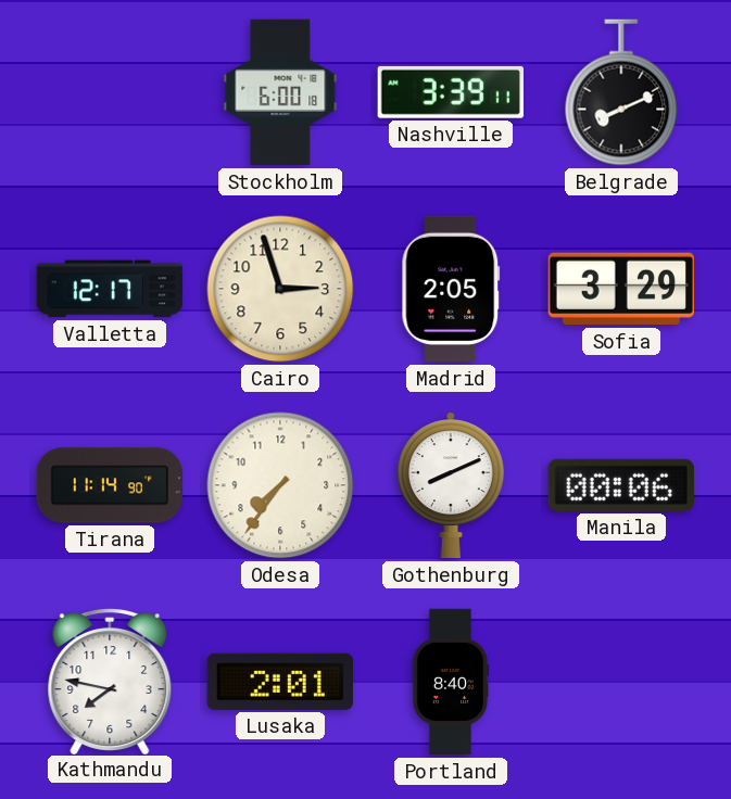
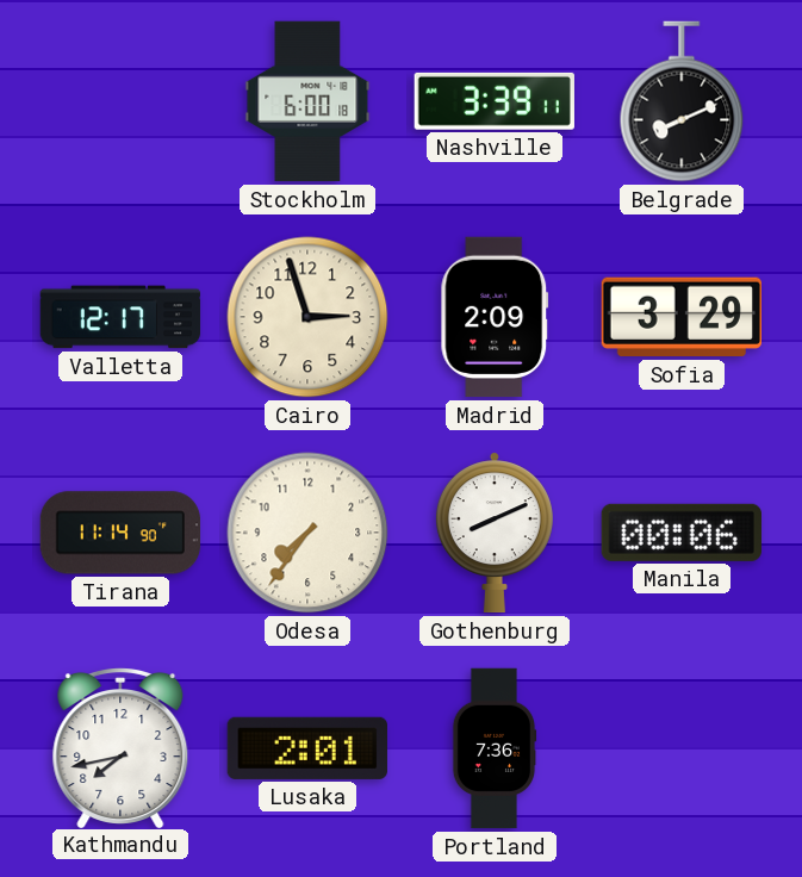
Madrid: 2:05 -> 2:09 (495, 317)
Kathmandu: 7:47 -> 7:43 (120, 747)
Portland: 8:40 -> 7:36 (495, 748)
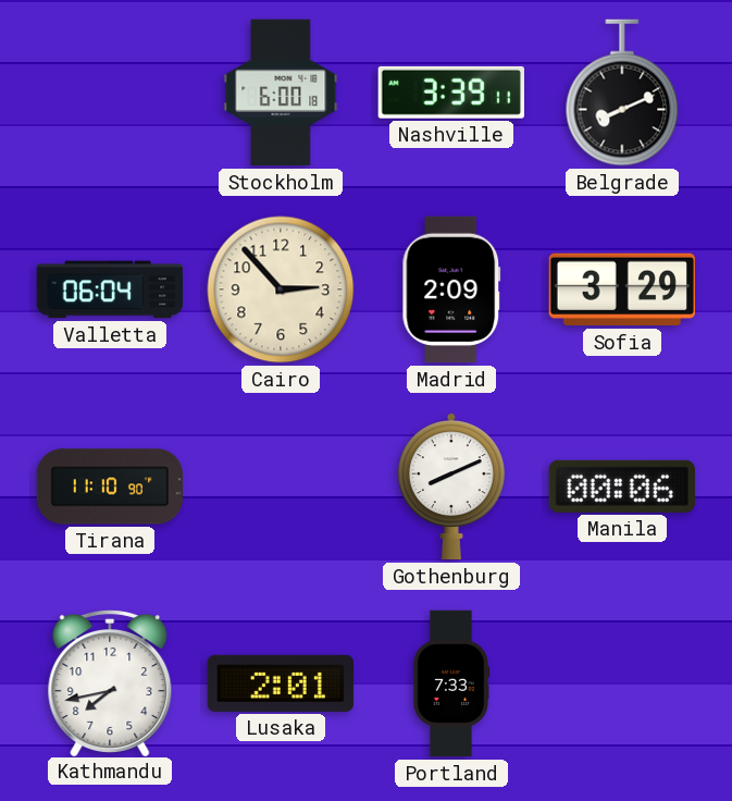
Valletta: 12:17 -> 06:04 (110, 289)
Cairo: 2:57 -> 2:53 (281, 289)
Tirana: 11:14 -> 11:10 (109, 486)
Odesa: 7:36 -> none (307, 533)
Portland: 7:36 -> 7:33 (451, 683)
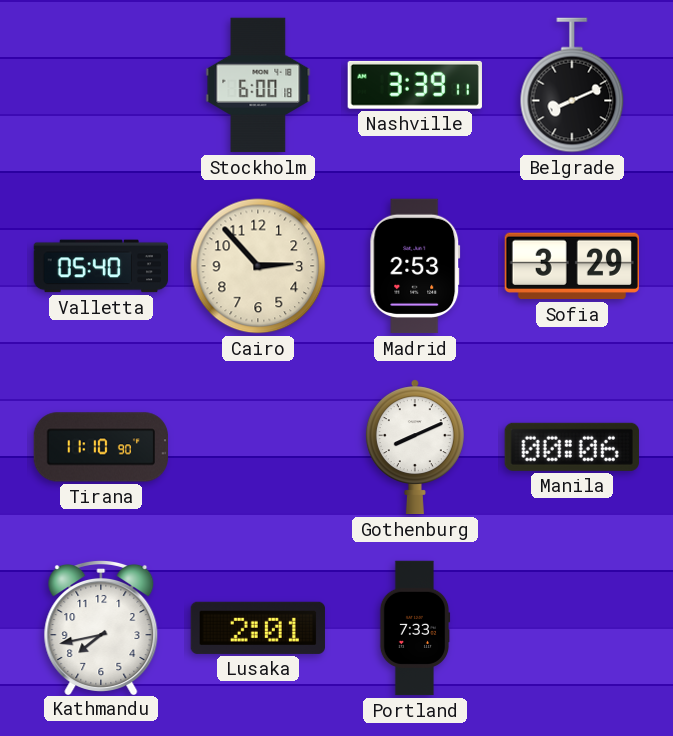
Valletta: 06:04 -> 05:40 (101, 266)
Madrid: 2:09 -> 2:53 (415, 266)
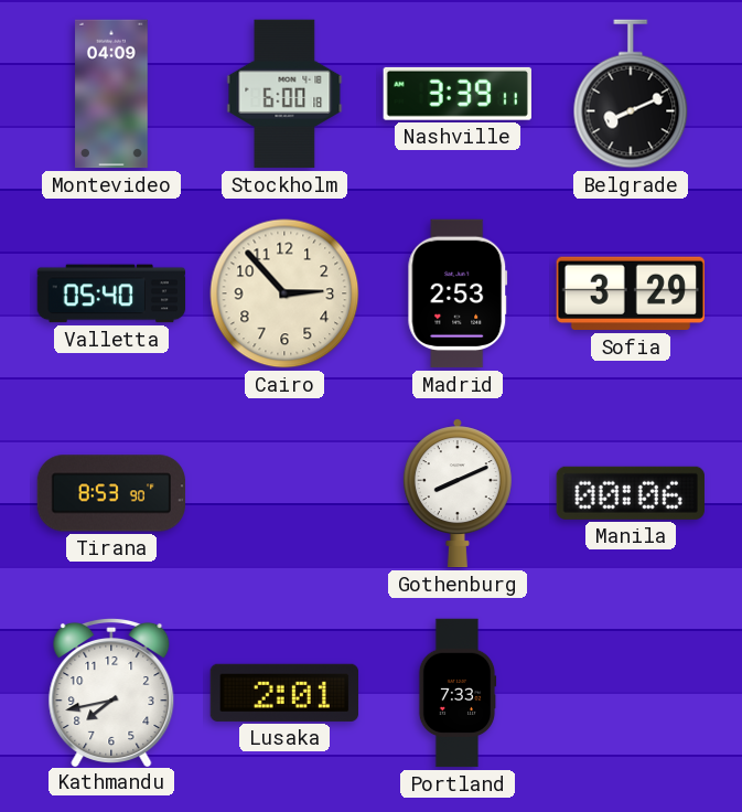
Montevideo: none -> 04:09 (111, 94)
Tirana: 11:10 -> 8:53 (110, 493)
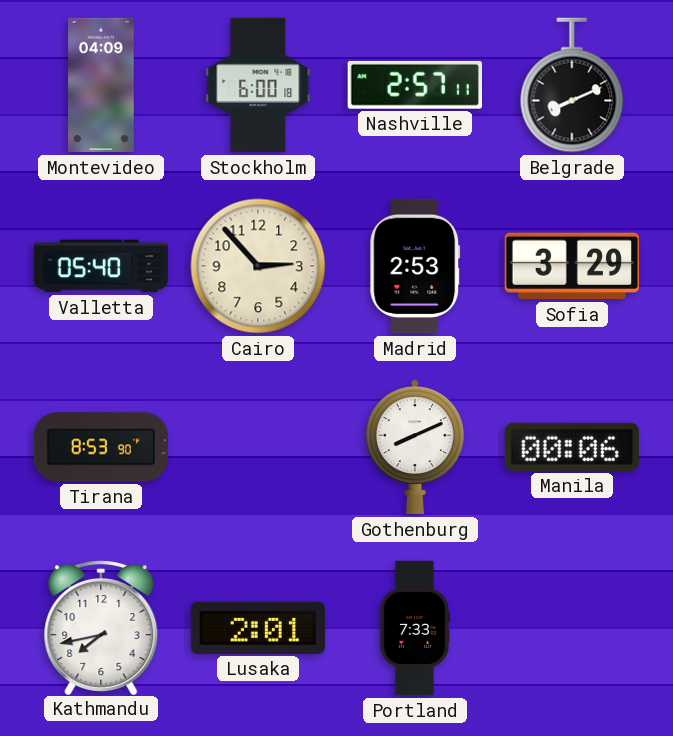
Nashville: 3:39 -> 2:57 (415, 85)
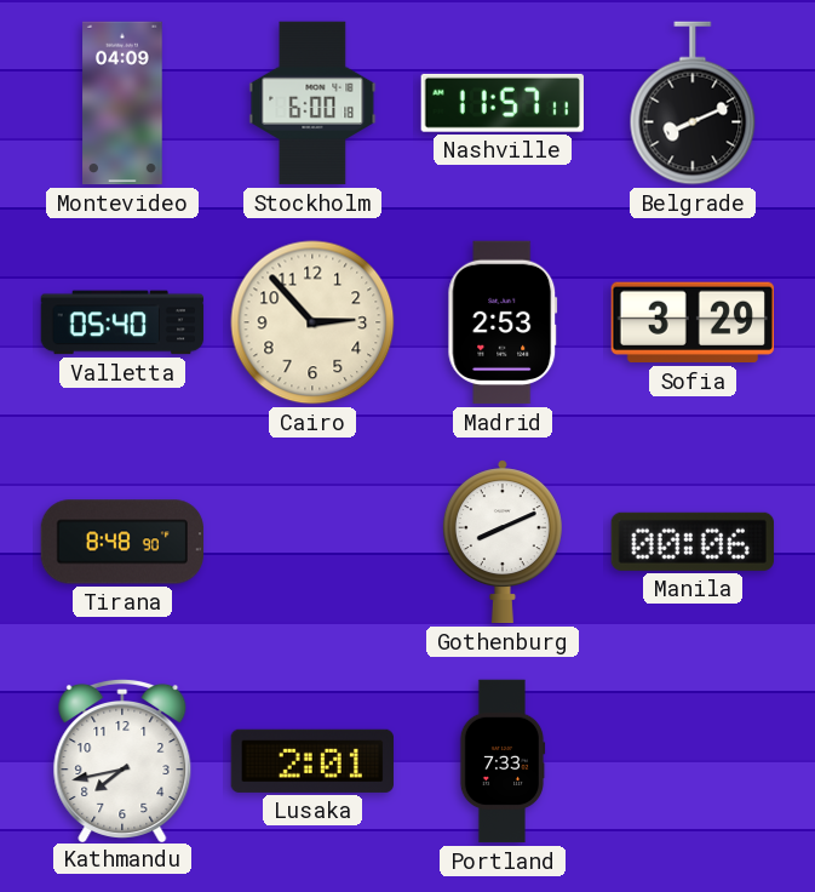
Nashville: 2:57 -> 11:57 (503, 103)
Tirana: 8:53 -> 8:48 (121, 542)
